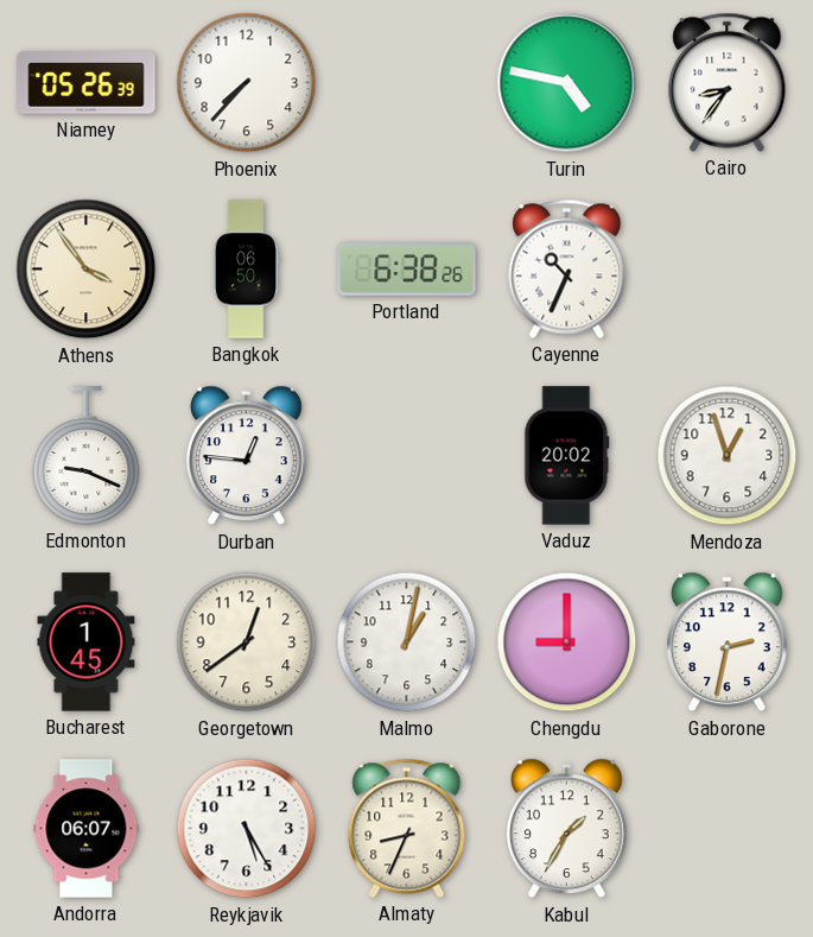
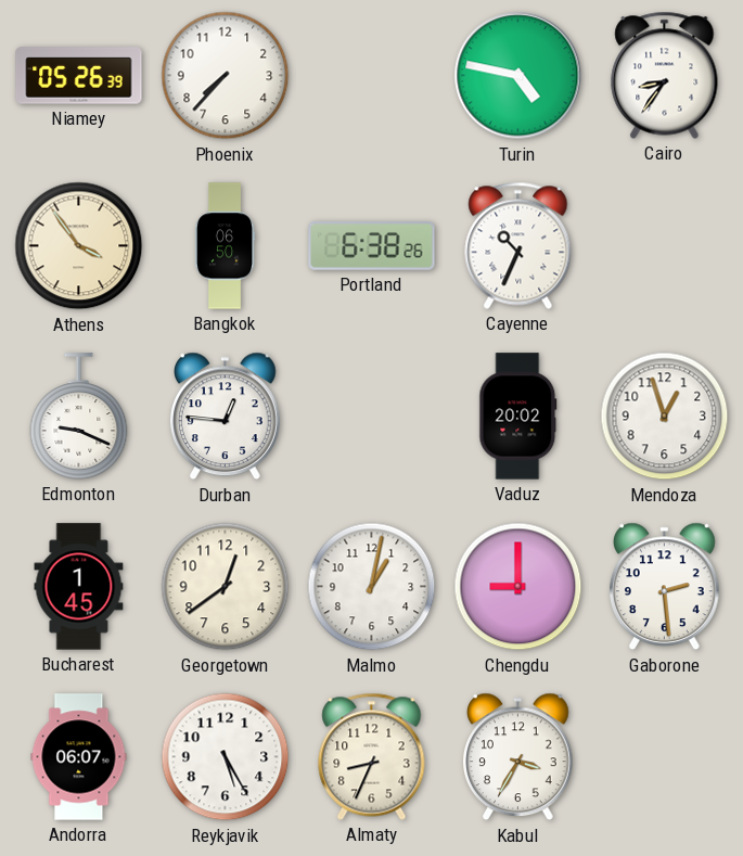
Gaborone: 2:32 -> 2:29 (665, 587)
Kabul: 1:35 -> 3:35 (518, 757)
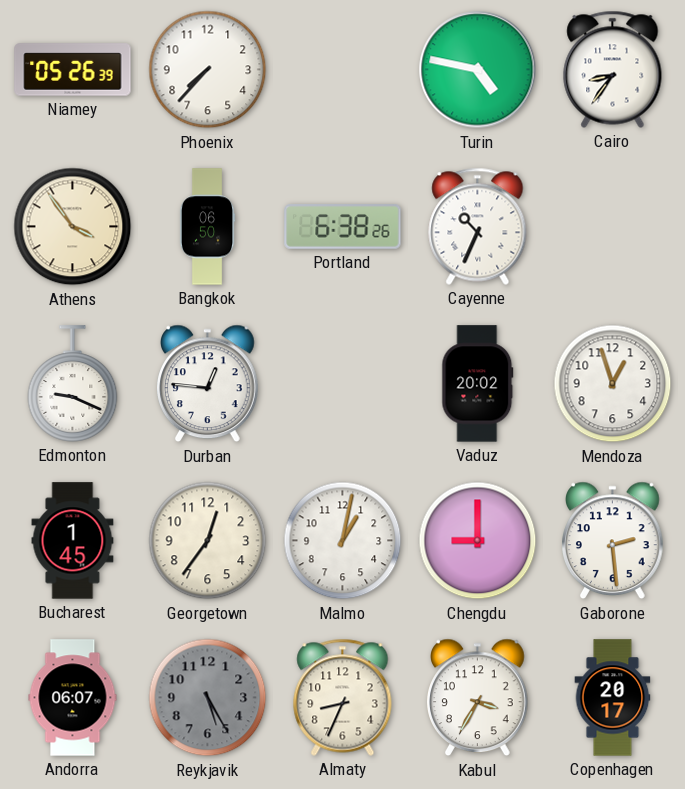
Georgetown: 12:39 -> 12:36 (208, 541)
Reykjavik dial: white -> grey (208, 698)
Copenhagen: none -> 20:17 (613, 698)
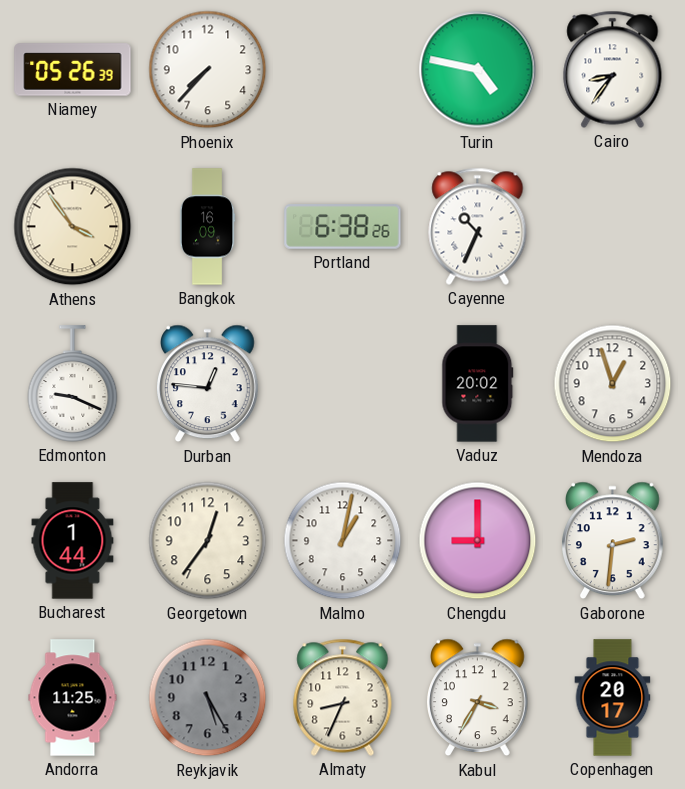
Bangkok: 06:50 -> 16:09 (207, 227)
Bucharest: 1:45 -> 1:44 (73, 541)
Gaborone: 2:29 -> 2:31 (613, 541)
Andorra: 06:07 -> 11:25 (73, 698)
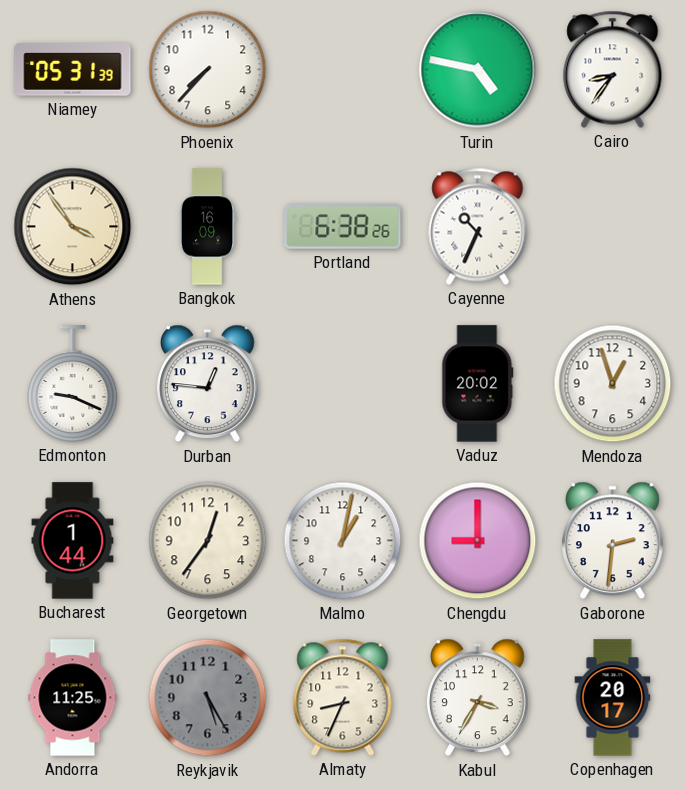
Niamey: 05:26 -> 05:31 (73, 70)
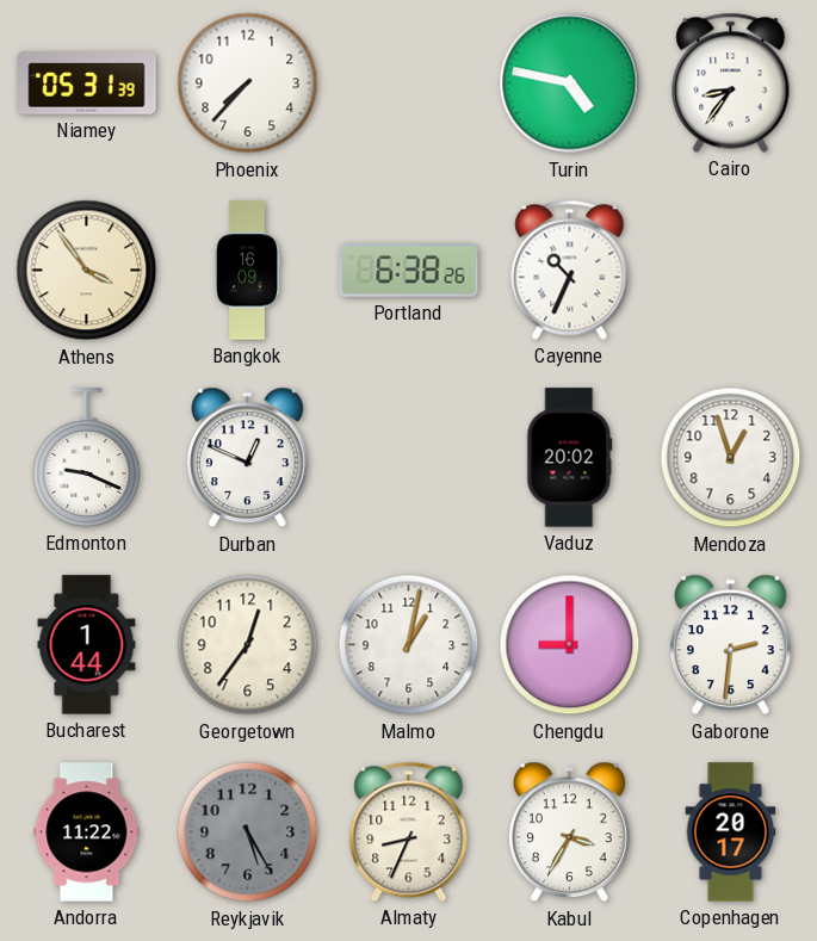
Durban: 12:46 -> 12:49 (248, 458)
Andorra: 11:25 -> 11:22 (87, 832)
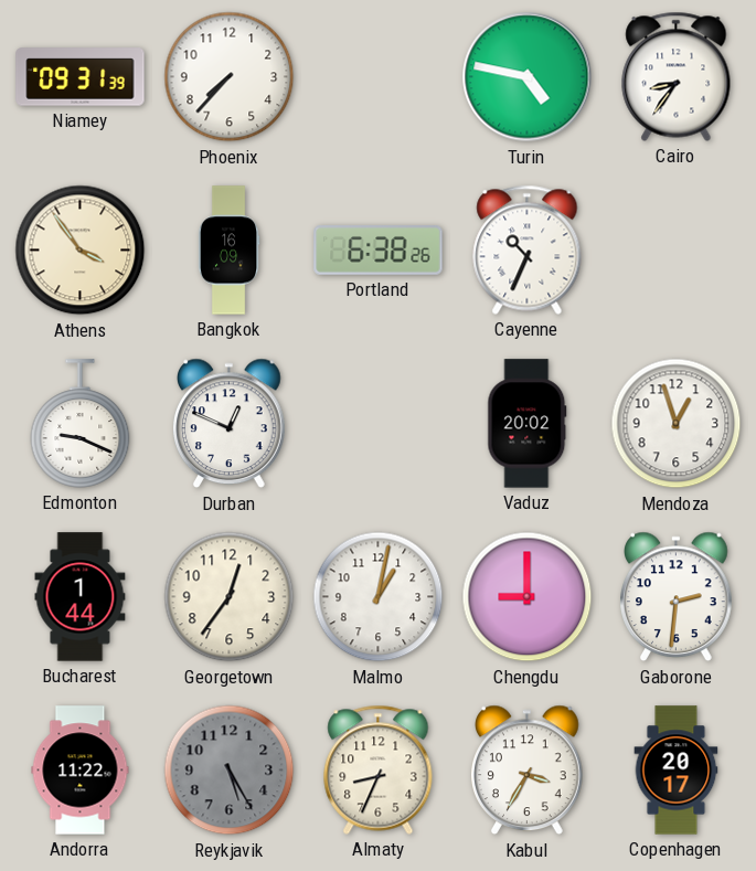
Niamey: 05:31 -> 09:31 (81, 77)
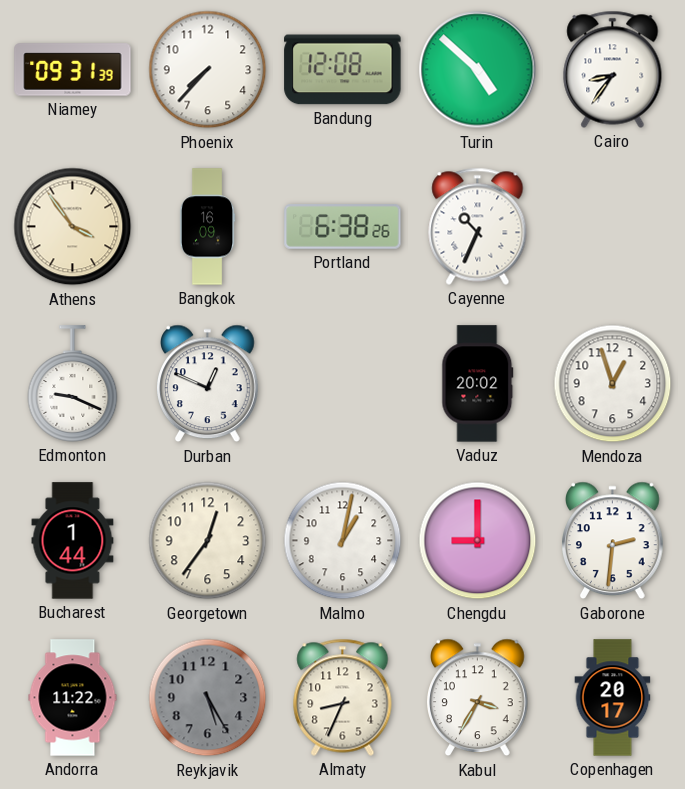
Bandung: none -> 12:08 (343, 70)
Turin: 4:47 -> 4:52 (478, 70)
